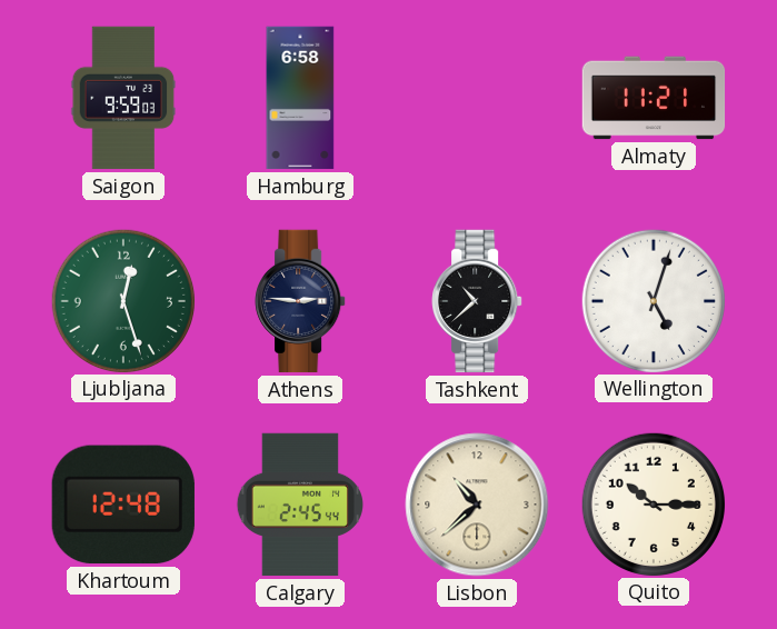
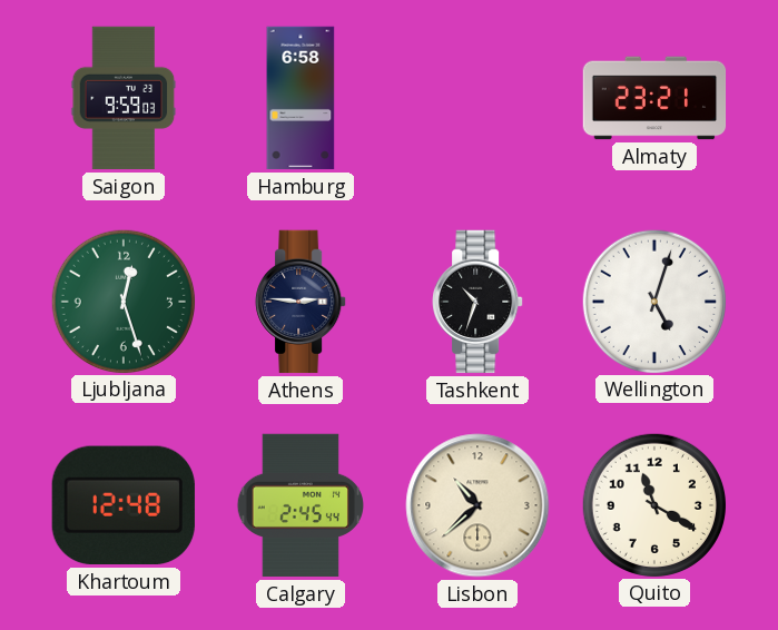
Almaty: 11:21 -> 23:21 (654, 98)
Tashkent: 10:38 -> 10:33 (477, 302)
Quito: 10:15 -> 11:20 (653, 504)
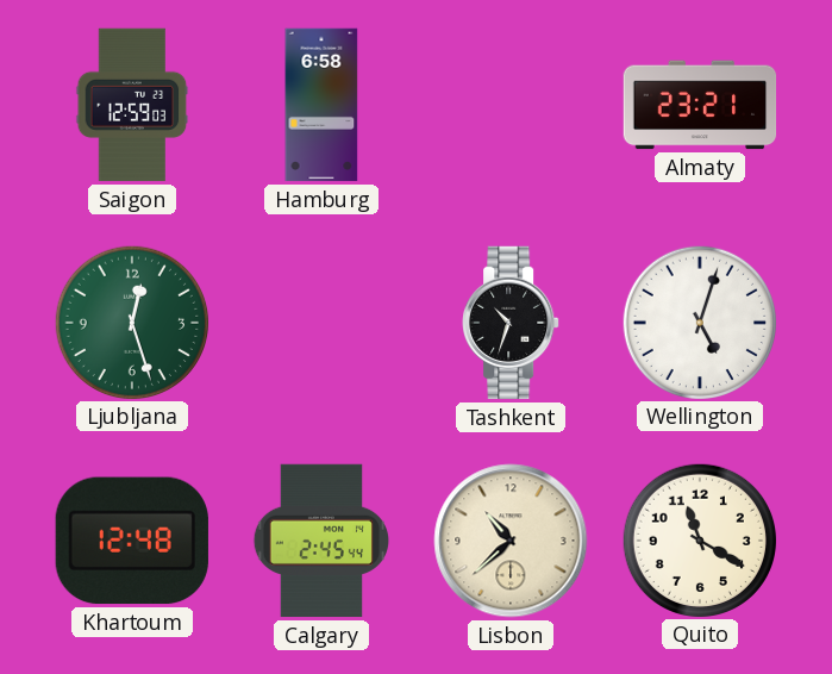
Saigon: 9:59 -> 12:59 (132, 105)
Athens: 2:46 -> none (301, 302)
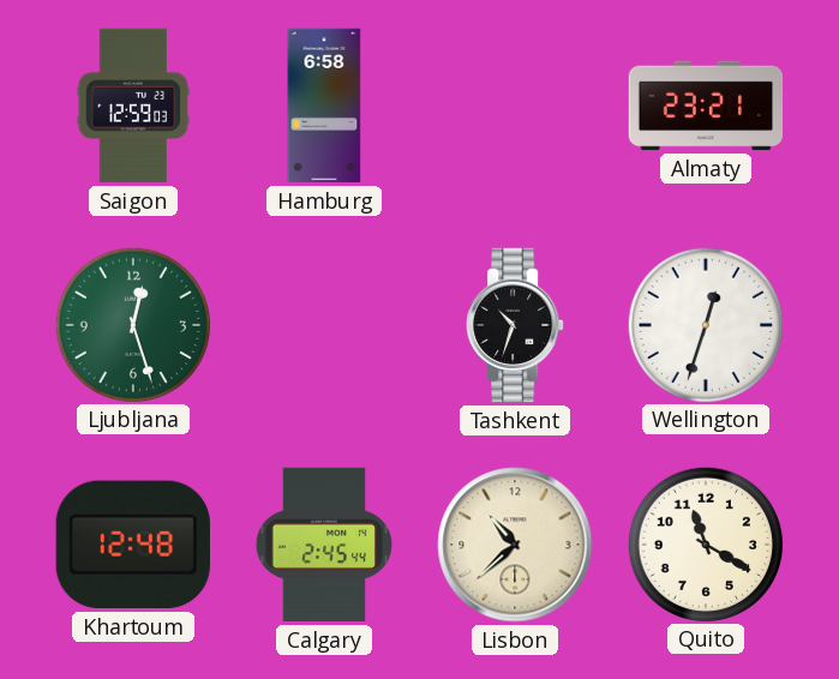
Wellington: 5:03 -> 12:33 (705, 324)
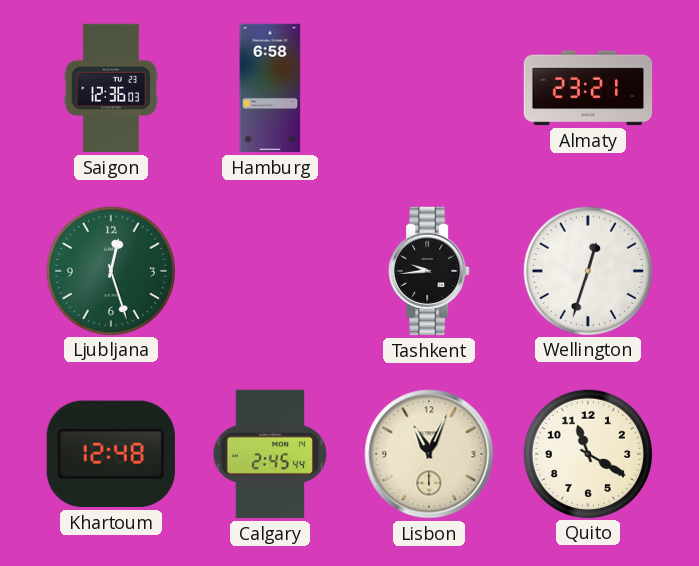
Saigon: 12:59 -> 12:36 (111, 88)
Tashkent: 10:33 -> 9:44 (429, 271)
Lisbon: 10:38 -> 11:04 (429, 454)
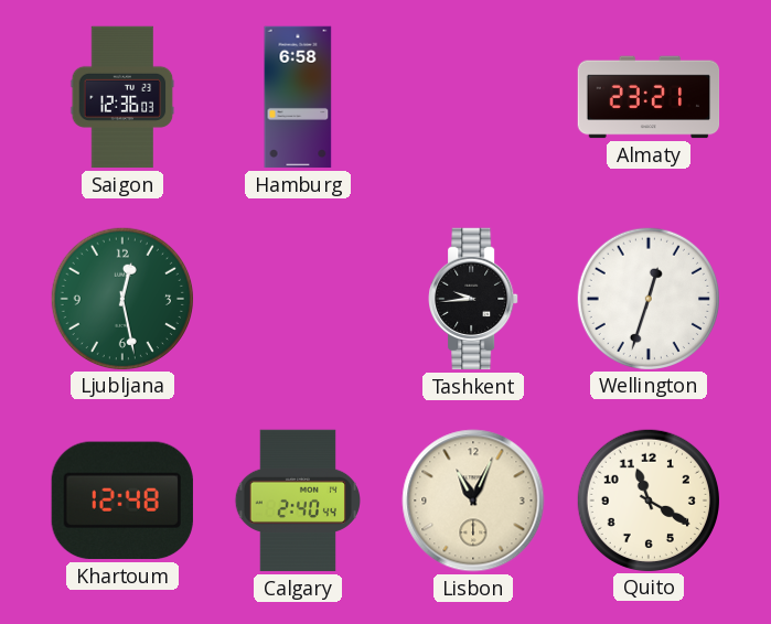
Ljubljana: 12:27 -> 12:28 (121, 298)
Calgary: 2:45 -> 2:40 (297, 501)
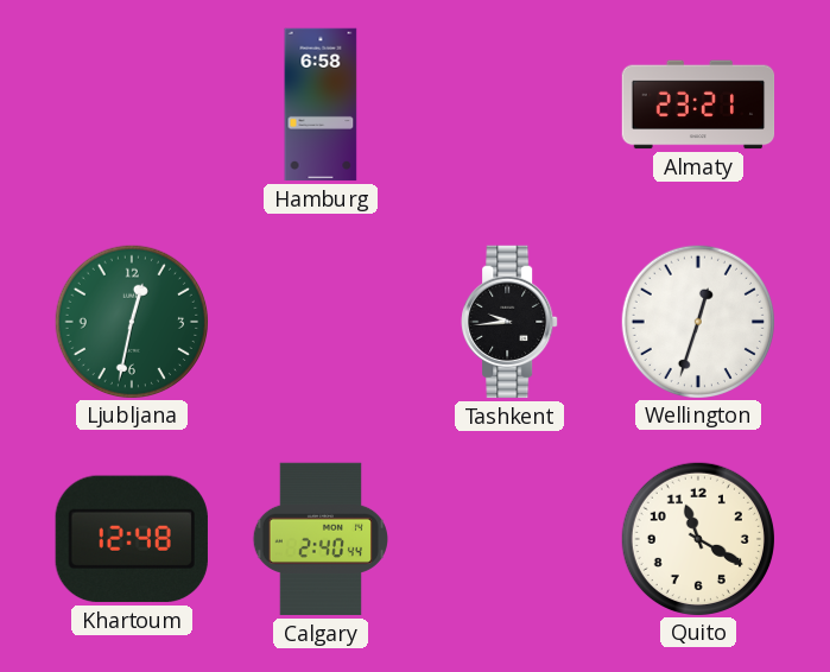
Saigon: 12:36 -> none (122, 97)
Ljubljana: 12:28 -> 12:32 (131, 321)
Lisbon: 11:04 -> none (473, 501)
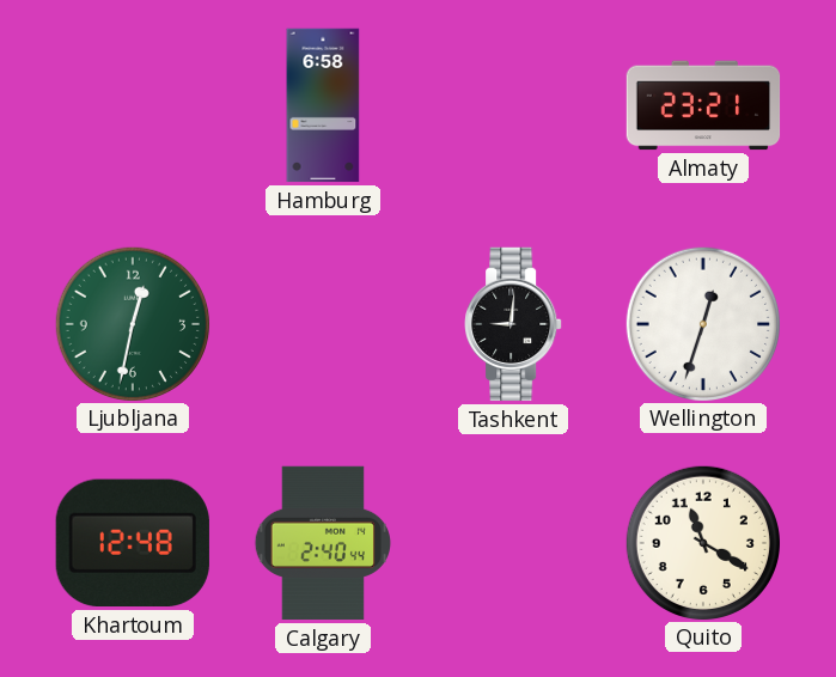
Tashkent: 9:44 -> 9:01 (513, 324)
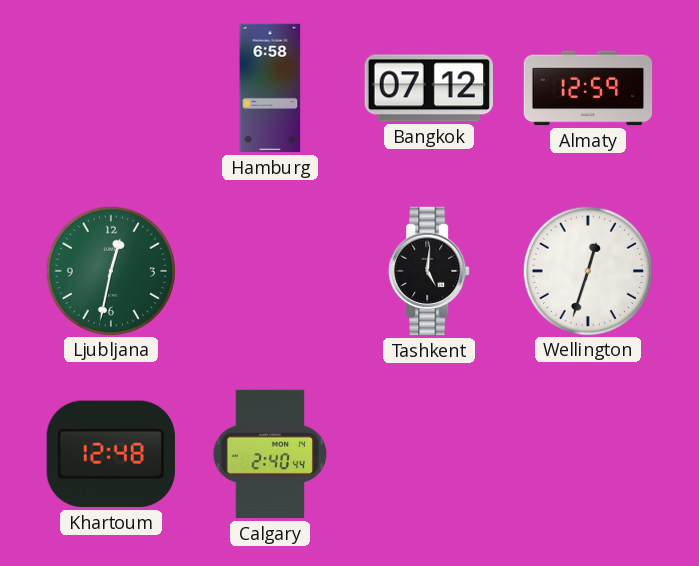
Bangkok: none -> 07:12 (429, 88)
Almaty: 23:21 -> 12:59 (588, 88)
Tashkent: 9:01 -> 5:01 (429, 271)
Quito: 11:20 -> none (702, 542)
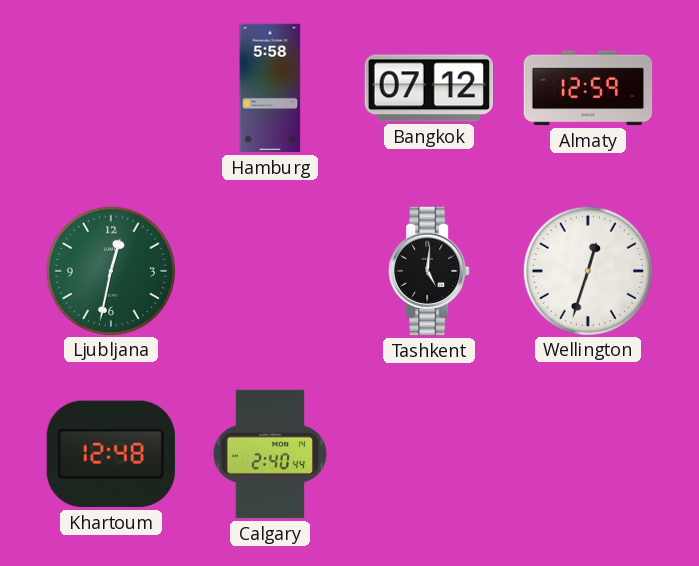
Hamburg: 6:58 -> 5:58 (270, 88)
